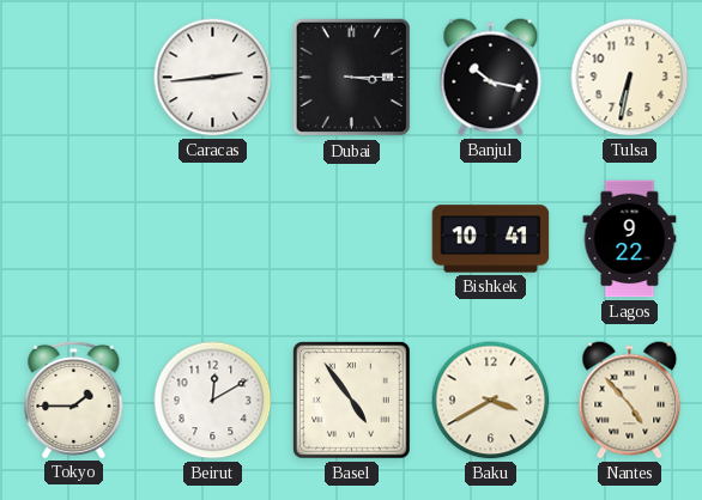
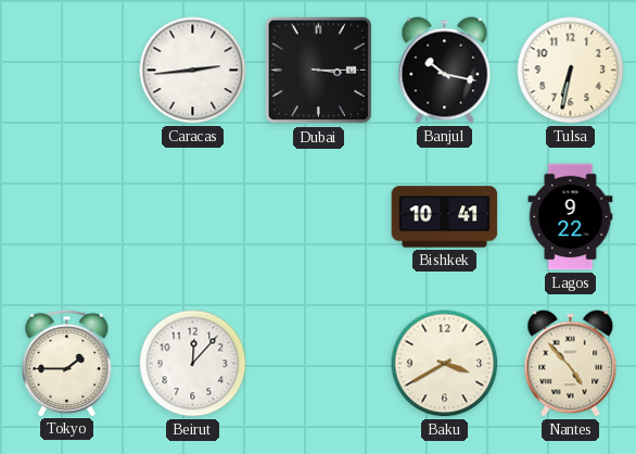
Beirut: 12:10 -> 12:07 (193, 364)
Basel: 4:54 -> none (352, 401)
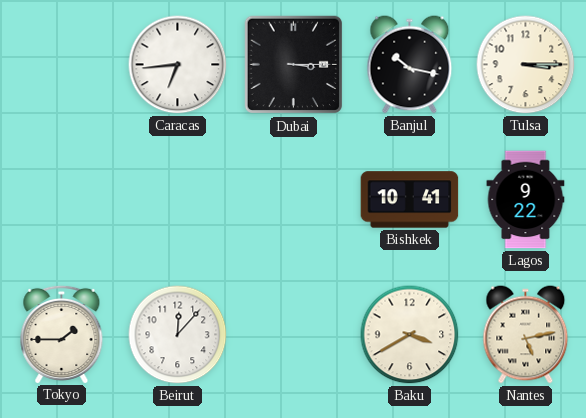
Caracas: 2:44 -> 6:44 (178, 65)
Tulsa: 6:32 -> 3:15 (526, 65)
Nantes: 4:53 -> 5:13 (526, 335)
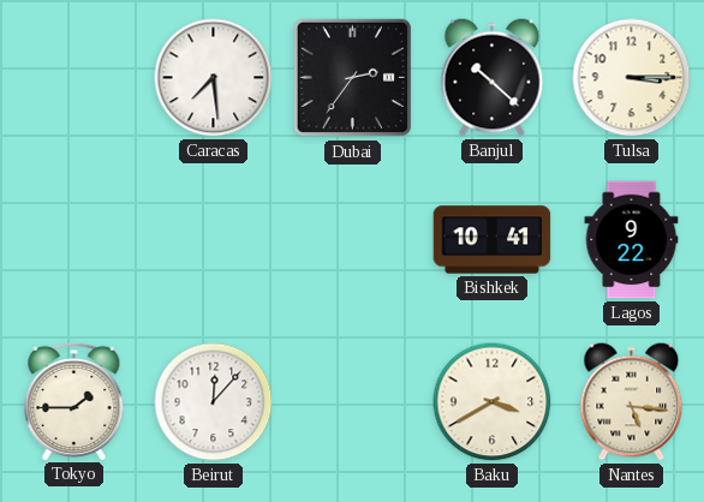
Caracas: 6:44 -> 7:29 (214, 78)
Dubai: 3:15 -> 2:36 (353, 78)
Banjul: 10:17 -> 10:22 (493, 78)
Nantes: 5:13 -> 5:16 (632, 402)
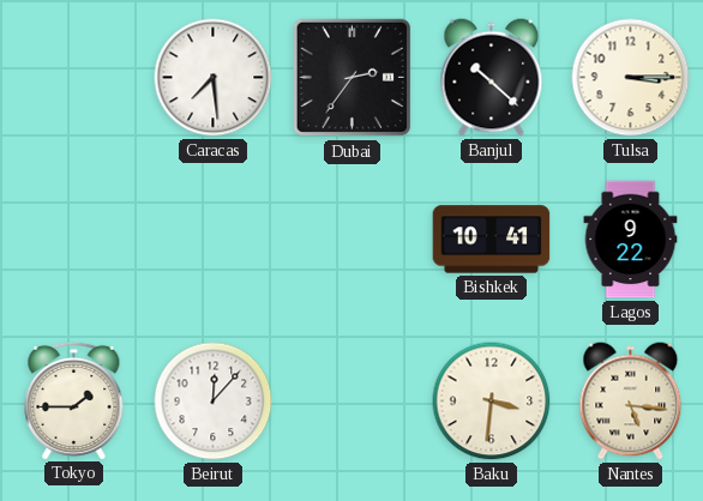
Baku: 3:40 -> 3:31 (492, 402)
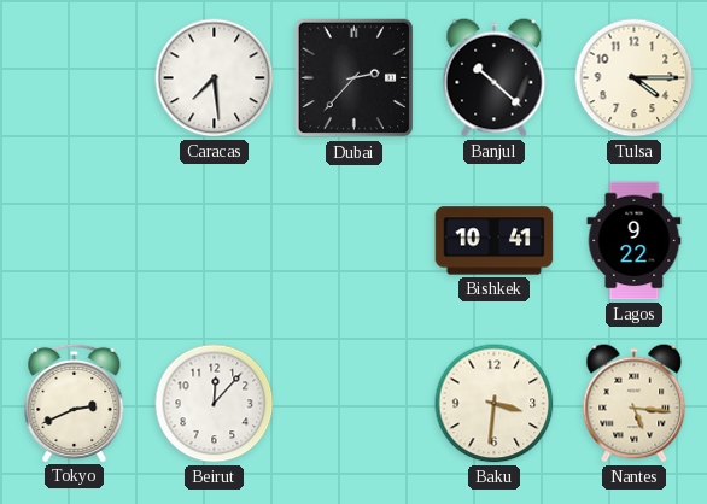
Dubai: 2:36 -> 2:37 (355, 78)
Tulsa: 3:15 -> 4:15 (635, 78)
Tokyo: 1:45 -> 2:41 (75, 403)
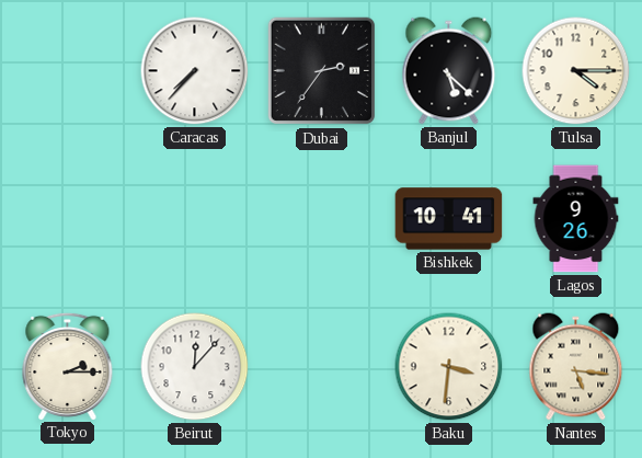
Caracas: 7:29 -> 7:37 (195, 71)
Dubai: 2:37 -> 2:36 (322, 71)
Banjul: 10:22 -> 5:22 (449, 71)
Lagos: 9:22 -> 9:26 (576, 219)
Tokyo: 2:41 -> 2:15 (68, 366)
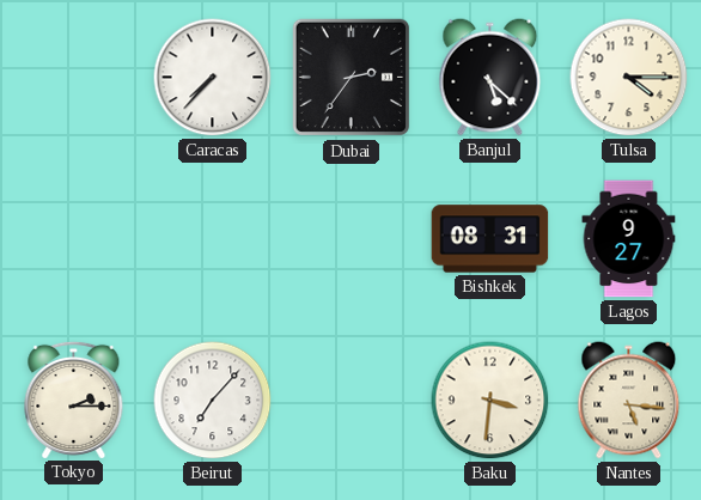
Bishkek: 10:41 -> 08:31 (490, 239)
Lagos: 9:26 -> 9:27 (629, 239)
Beirut: 12:07 -> 7:07 (213, 401)
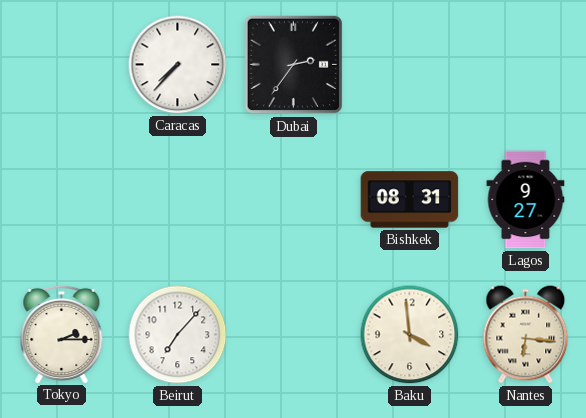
Banjul: 5:22 -> none (490, 78)
Tulsa: 4:15 -> none (629, 78)
Baku: 3:31 -> 3:59 (410, 335)
Nantes: 5:16 -> 6:16 (526, 335)
